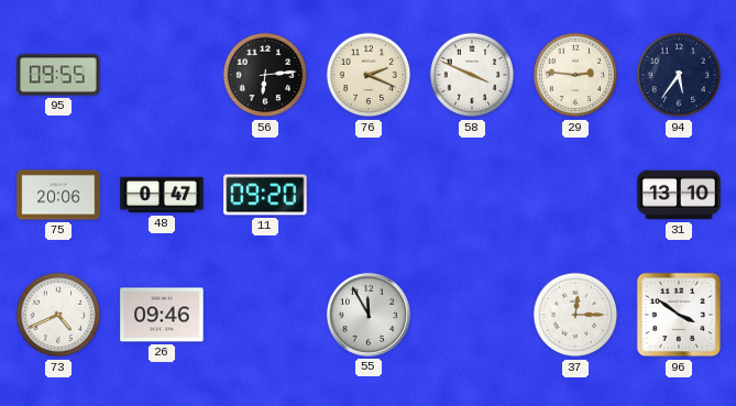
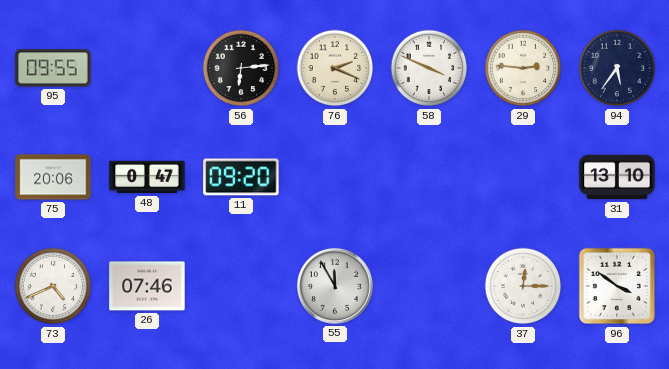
26: 09:46 -> 07:46 (147, 286)
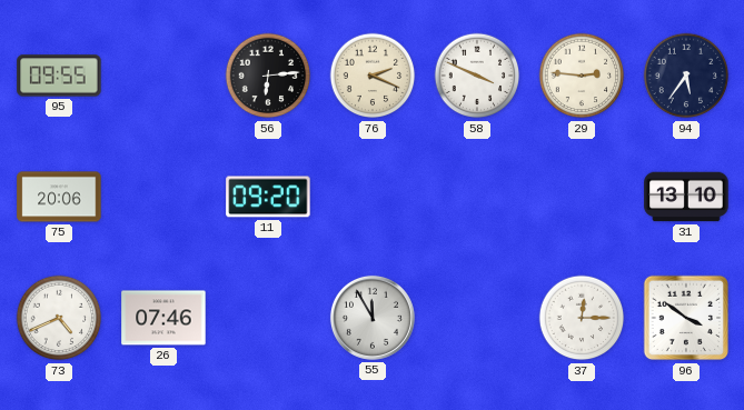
48: 0:47 -> none (147, 177)
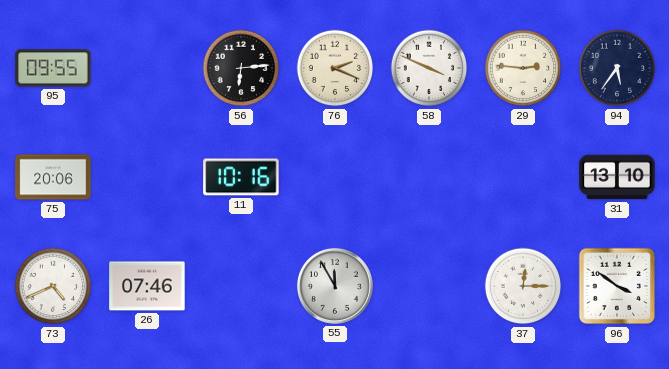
11: 09:20 -> 10:16 (241, 177)
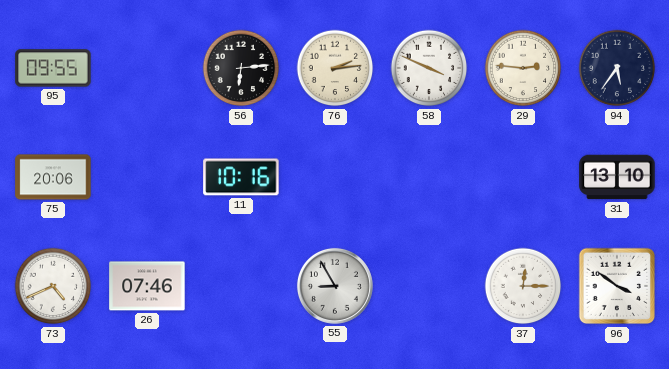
76: 2:19 -> 2:14 (335, 68)
55: 11:55 -> 8:55 (335, 286)
